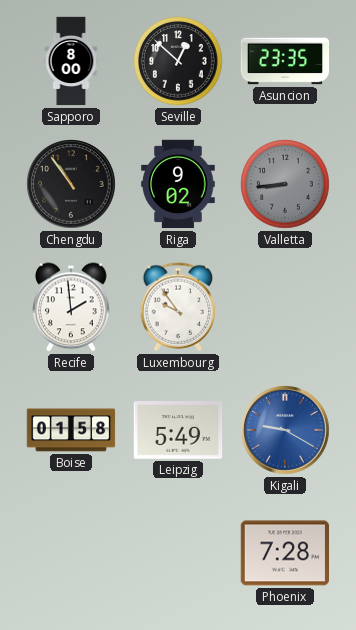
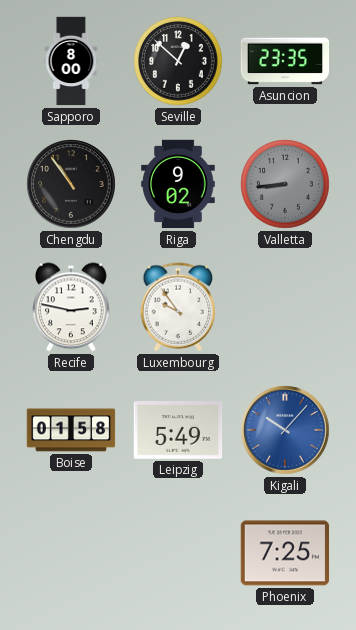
Recife: 1:59 -> 2:47 (71, 307)
Kigali: 9:20 -> 10:07 (285, 430)
Phoenix: 7:28 -> 7:25 (285, 553)
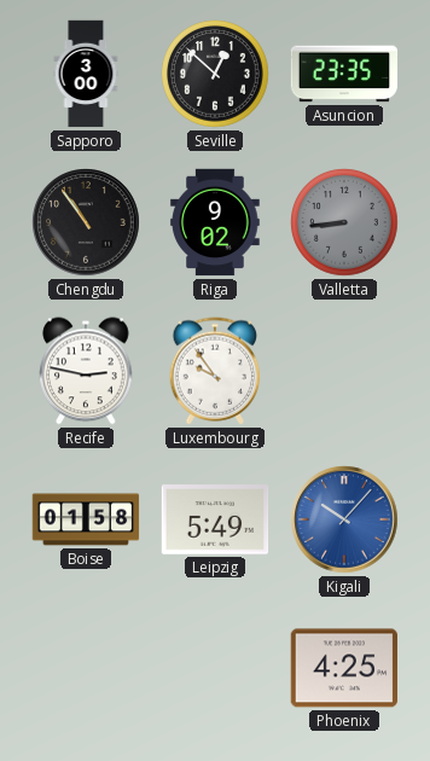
Sapporo: 8:00 -> 3:00 (86, 74)
Phoenix: 7:25 -> 4:25 (344, 668)
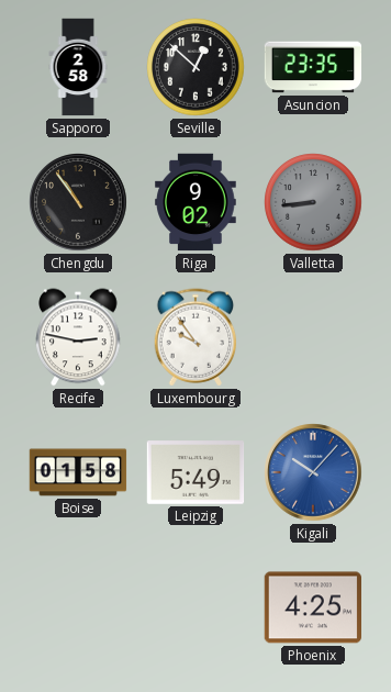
Sapporo: 3:00 -> 2:58 (78, 67)
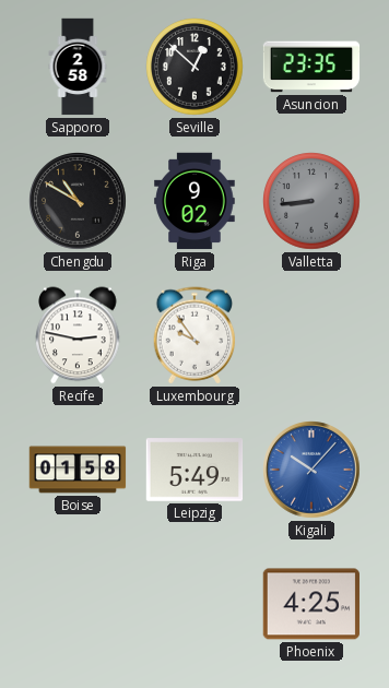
Chengdu: 10:54 -> 10:50 (78, 201)
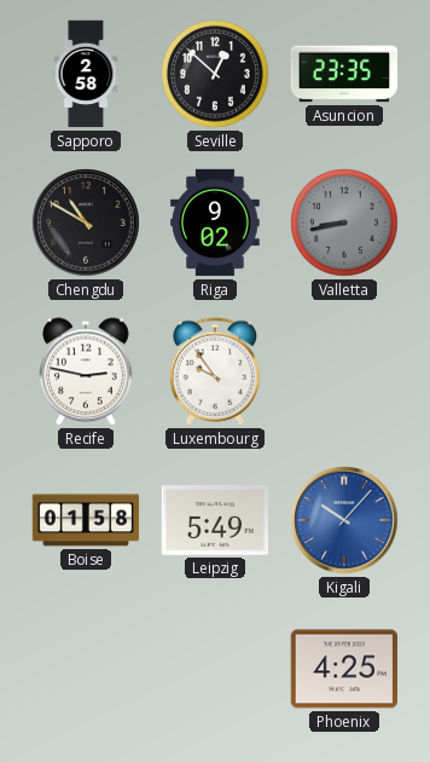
Valletta: 8:44 -> 8:43 (344, 223)
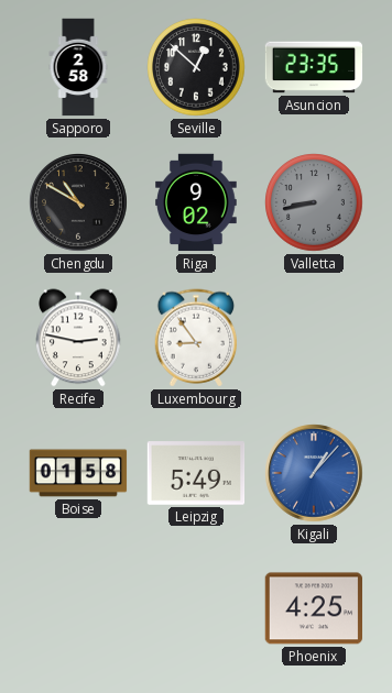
Luxembourg: 9:54 -> 8:54 (196, 338)
Kigali: 10:07 -> 1:07 (314, 473)
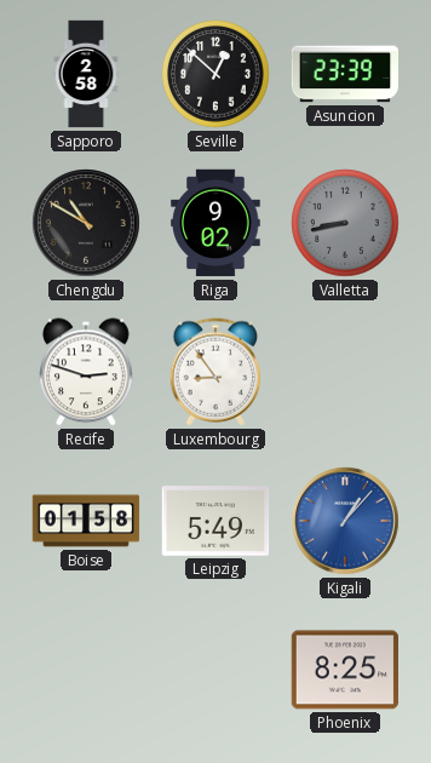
Asuncion: 23:35 -> 23:39 (345, 74)
Recife: 2:47 -> 2:48 (86, 372)
Phoenix: 4:25 -> 8:25 (345, 670)
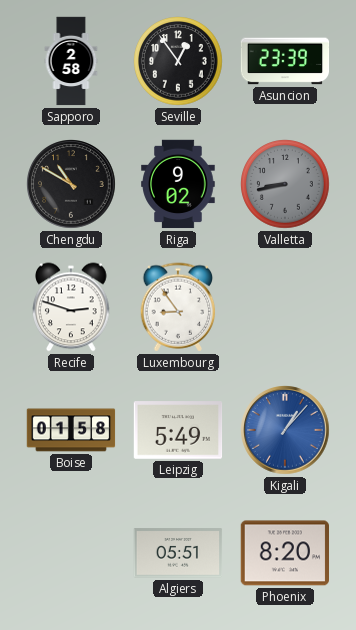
Seville: 12:52 -> 12:54 (178, 61)
Algiers: none -> 05:51 (178, 553)
Phoenix: 8:25 -> 8:20 (285, 553)
